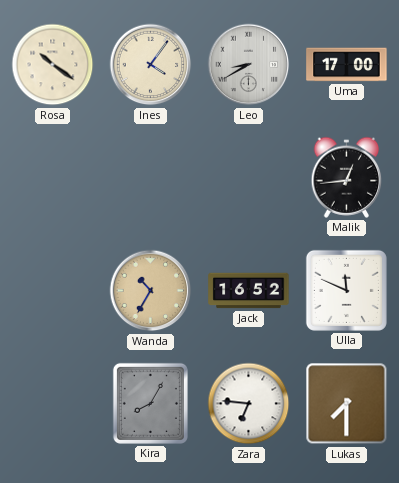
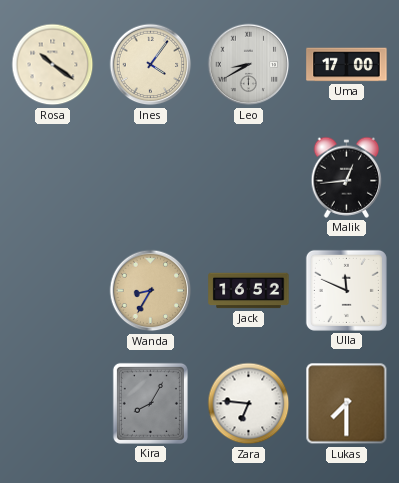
Wanda: 10:35 -> 8:35 (151, 291)
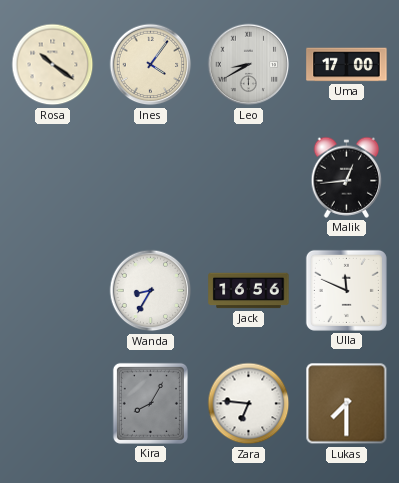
Wanda dial: champagne -> white (151, 291)
Jack: 16:52 -> 16:56 (249, 291)
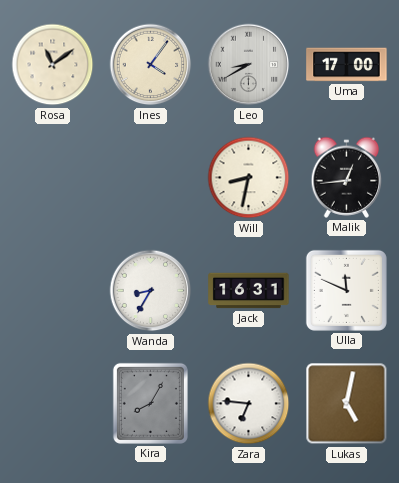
Rosa: 10:21 -> 11:09 (53, 65)
Will: none -> 8:32 (249, 178)
Jack: 16:56 -> 16:31 (249, 291)
Lukas: 7:30 -> 5:02 (347, 404)
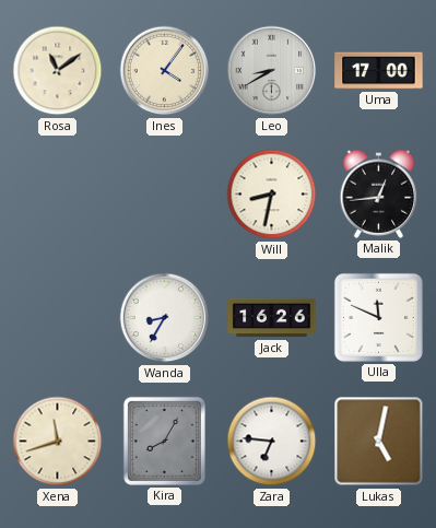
Jack: 16:31 -> 16:26 (272, 318)
Xena: none -> 11:42 (58, 442)
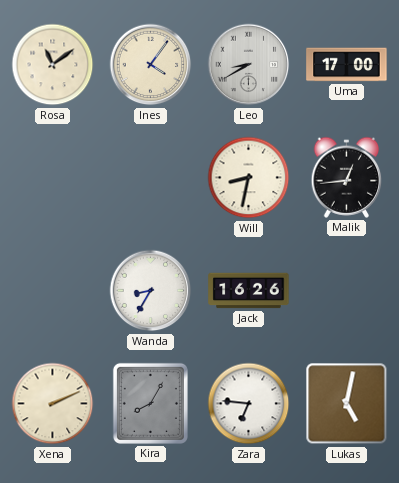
Ulla: 11:49 -> none (378, 317)
Xena: 11:42 -> 2:11 (53, 404)
